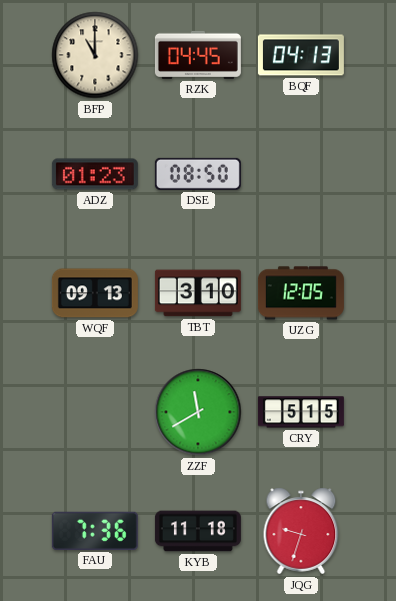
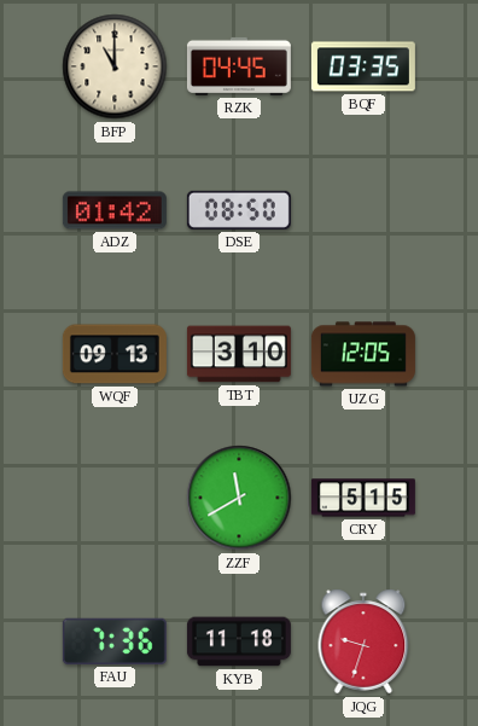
BQF: 04:13 -> 03:35 (363, 66)
ADZ: 01:23 -> 01:42 (115, 210)
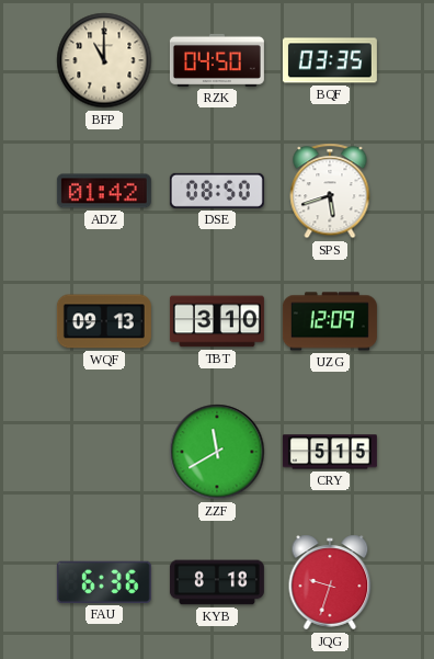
RZK: 04:45 -> 04:50 (217, 60)
SPS: none -> 5:42 (330, 191)
UZG: 12:05 -> 12:09 (330, 321)
FAU: 7:36 -> 6:36 (104, 582)
KYB: 11:18 -> 8:18 (217, 582)
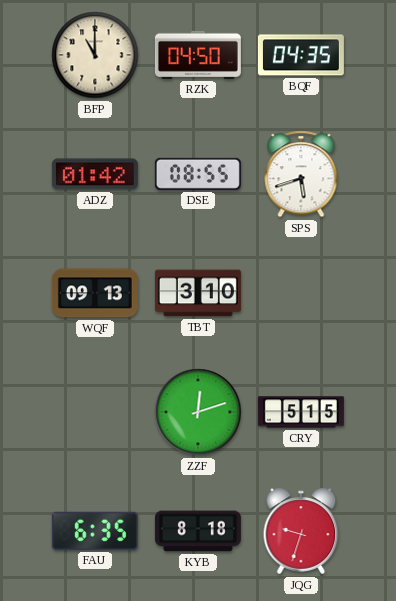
BQF: 03:35 -> 04:35 (301, 55)
DSE: 08:50 -> 08:55 (198, 174)
UZG: 12:09 -> none (330, 321)
ZZF: 11:40 -> 12:12 (198, 412)
FAU: 6:36 -> 6:35 (95, 531)
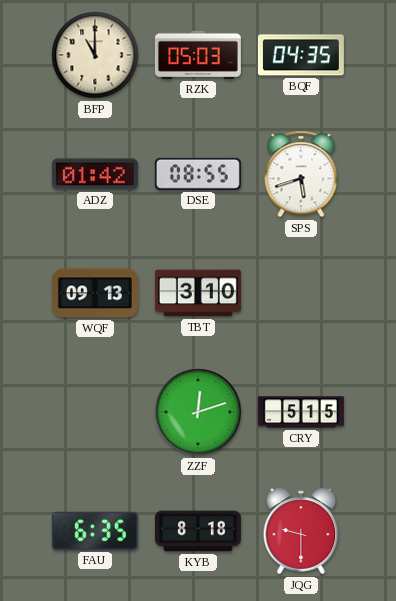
RZK: 04:50 -> 05:03 (198, 55)
JQG: 9:33 -> 9:30 (301, 531)
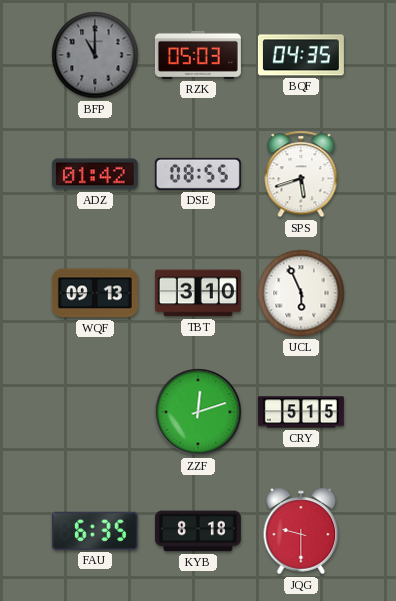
BFP dial: cream -> grey (95, 55)
UCL: none -> 5:56 (301, 293)
